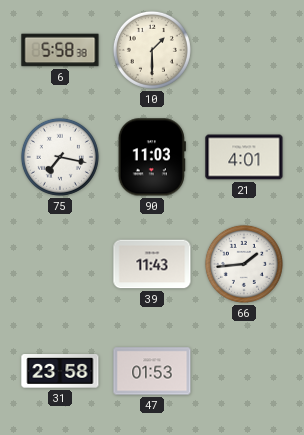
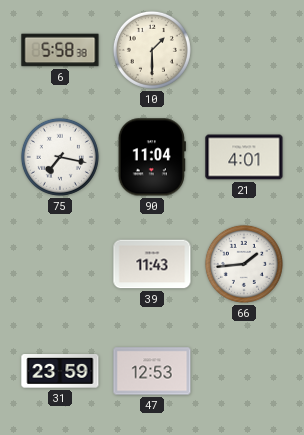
90: 11:03 -> 11:04 (152, 157)
31: 23:58 -> 23:59 (60, 372)
47: 01:53 -> 12:53 (152, 371)
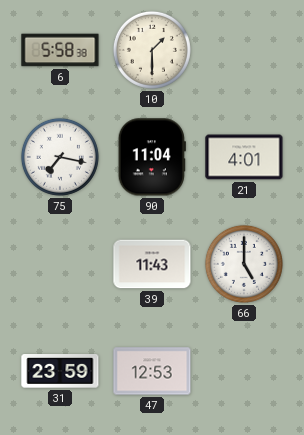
66: 1:44 -> 5:00 (244, 264)
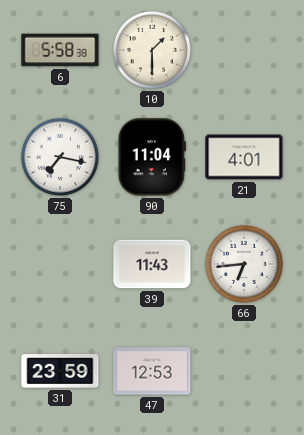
66: 5:00 -> 6:44 (244, 264)
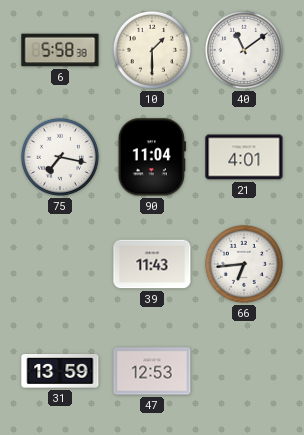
40: none -> 11:09 (244, 50)
31: 23:59 -> 13:59 (60, 372)
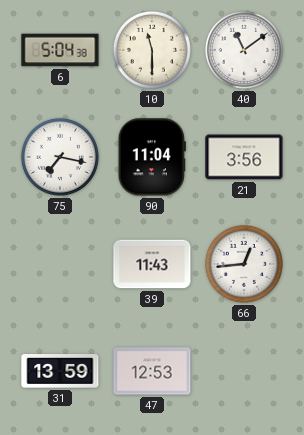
6: 5:58 -> 5:04 (60, 50)
10: 1:30 -> 11:30 (152, 50)
21: 4:01 -> 3:56 (244, 157)
66: 6:44 -> 12:44 (244, 264)
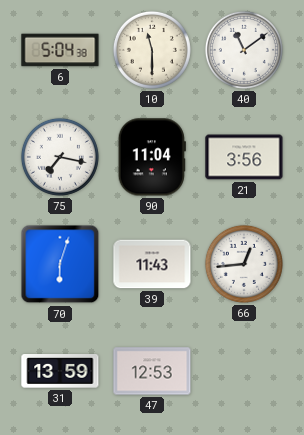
70: none -> 6:03 (60, 264)
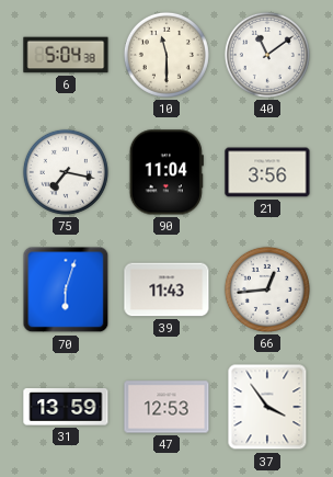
37: none -> 3:54 (267, 407)
